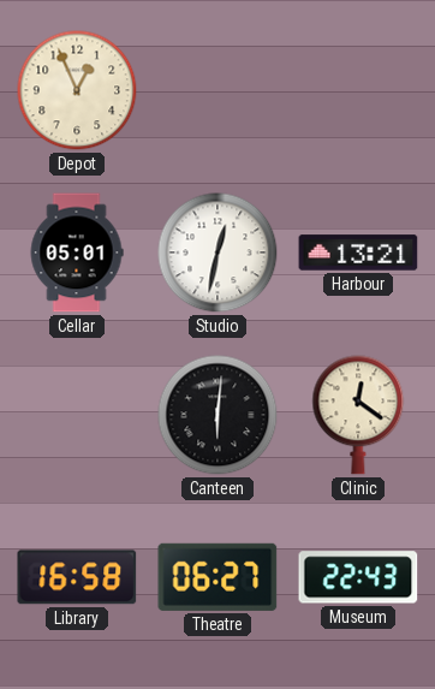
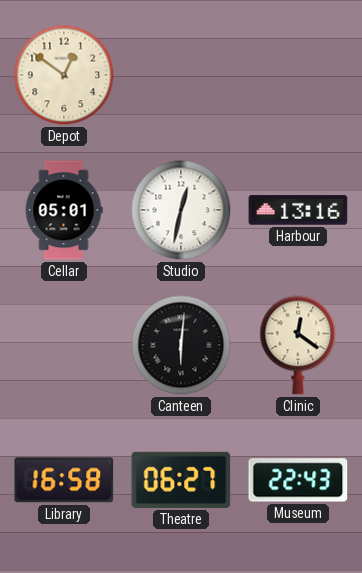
Depot: 12:56 -> 12:51 (64, 75)
Harbour: 13:21 -> 13:16 (298, 210)
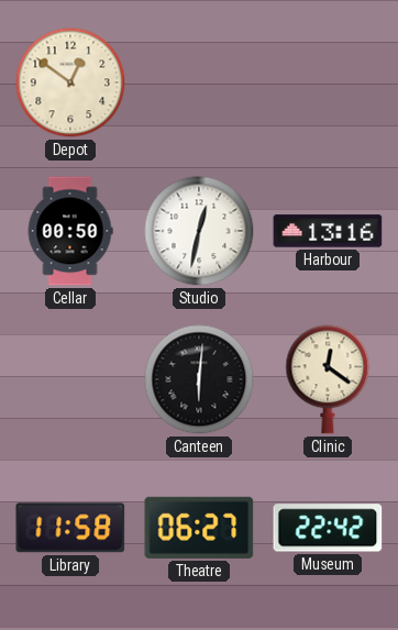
Cellar: 05:01 -> 00:50 (70, 231)
Library: 16:58 -> 11:58 (70, 528)
Museum: 22:43 -> 22:42 (328, 528)
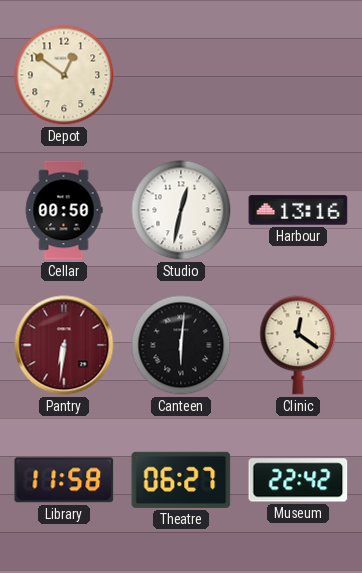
Pantry: none -> 6:31 (64, 345)
